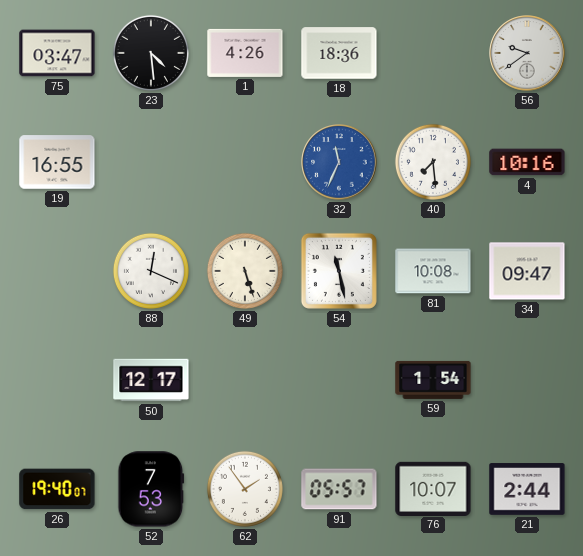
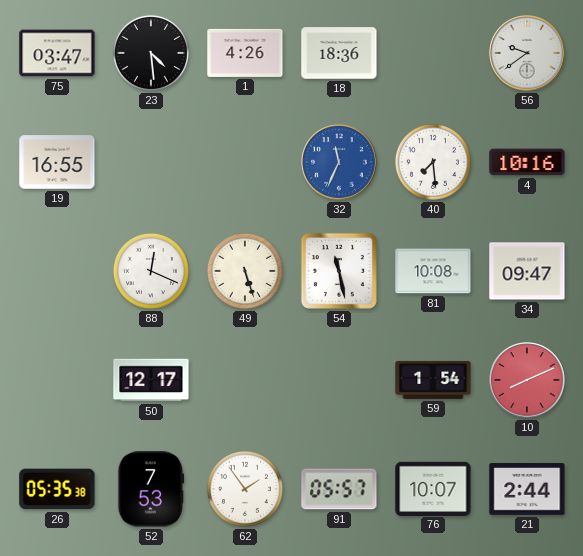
10: none -> 8:11 (527, 380)
26: 19:40 -> 05:35 (57, 489)
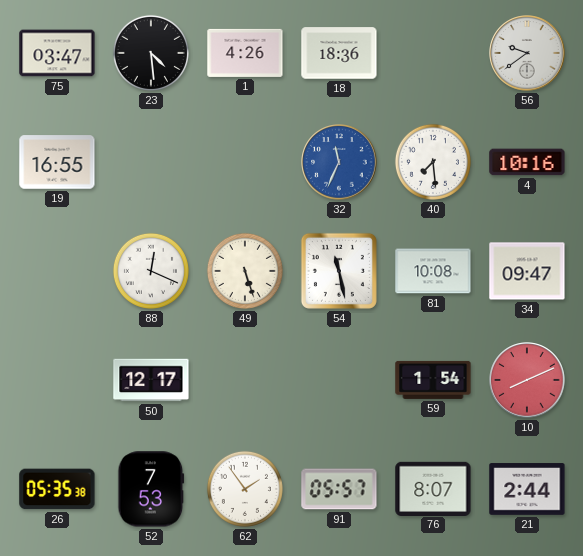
76: 10:07 -> 8:07 (433, 488)
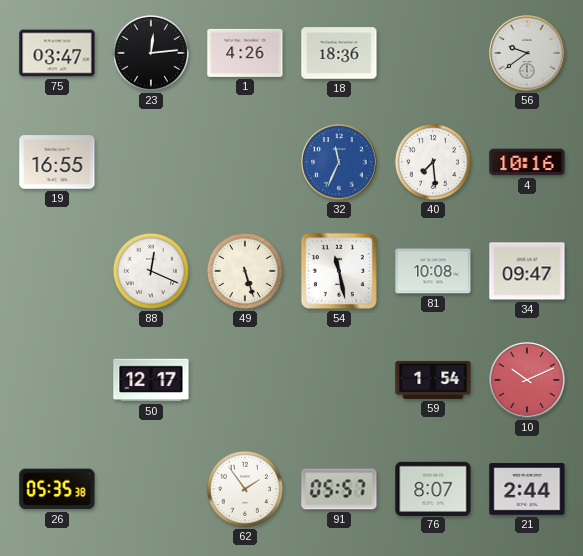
23: 4:29 -> 12:14 (151, 53)
10: 8:11 -> 10:11 (527, 380)
52: 7:53 -> none (151, 489)
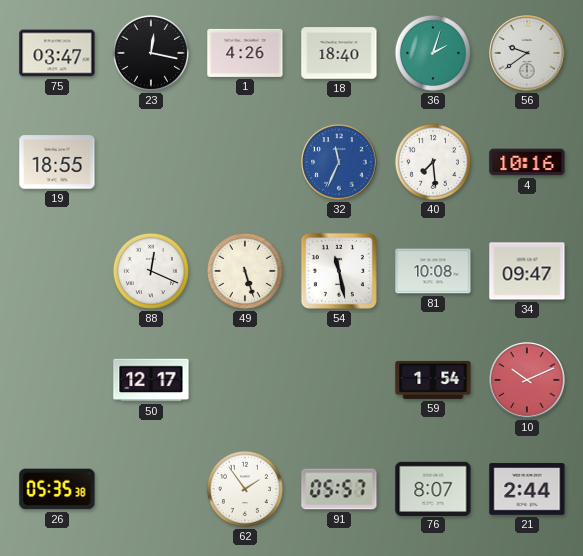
23: 12:14 -> 12:17 (151, 53)
18: 18:36 -> 18:40 (339, 53)
36: none -> 2:03 (433, 53)
19: 16:55 -> 18:55 (57, 162)
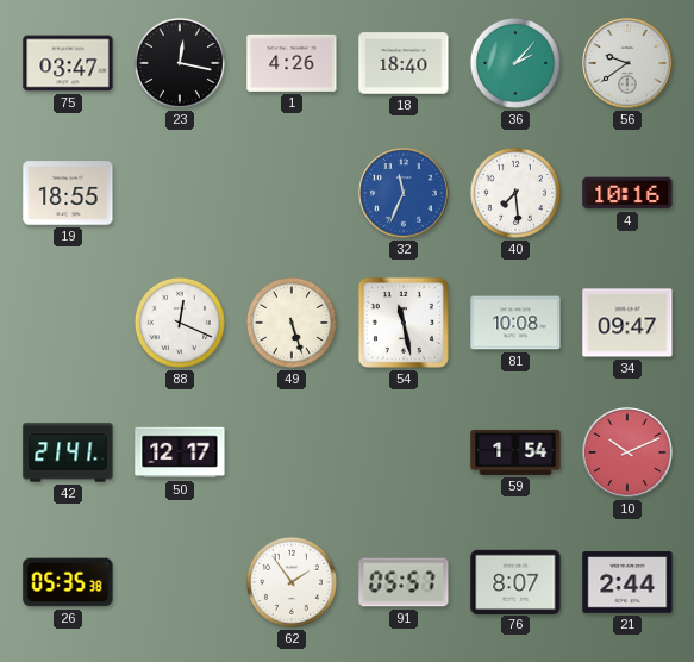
36: 2:03 -> 2:07 (515, 63)
42: none -> 21:41 (68, 452)
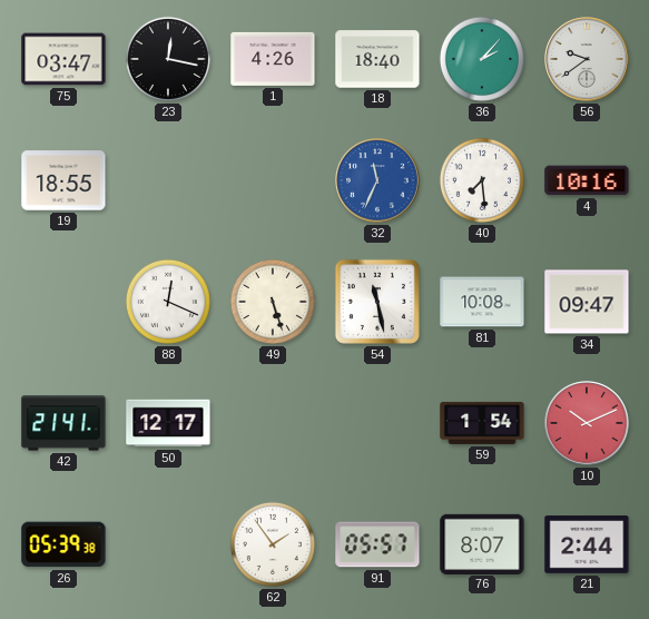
26: 05:35 -> 05:39 (63, 544)
